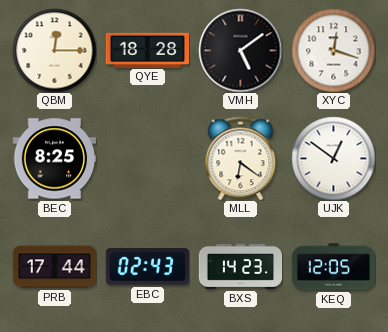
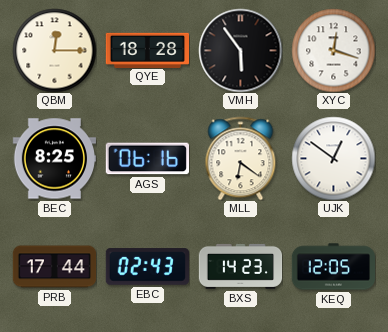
VMH: 5:09 -> 5:54 (240, 50)
AGS: none -> 06:16 (147, 159)
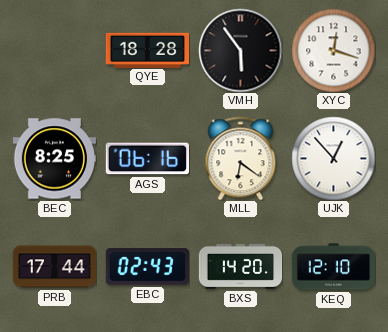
QBM: 12:15 -> none (54, 50)
UJK: 12:51 -> 12:53 (333, 158)
BXS: 14:23 -> 14:20 (240, 266)
KEQ: 12:05 -> 12:10 (333, 267)
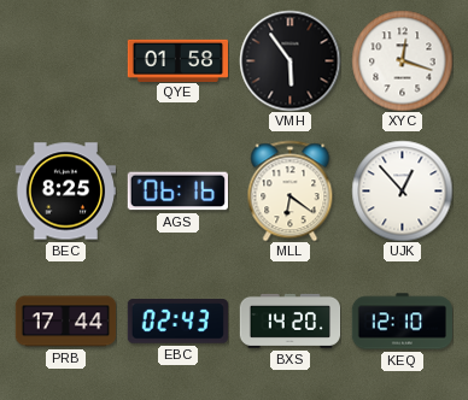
QYE: 18:28 -> 01:58 (177, 60)
